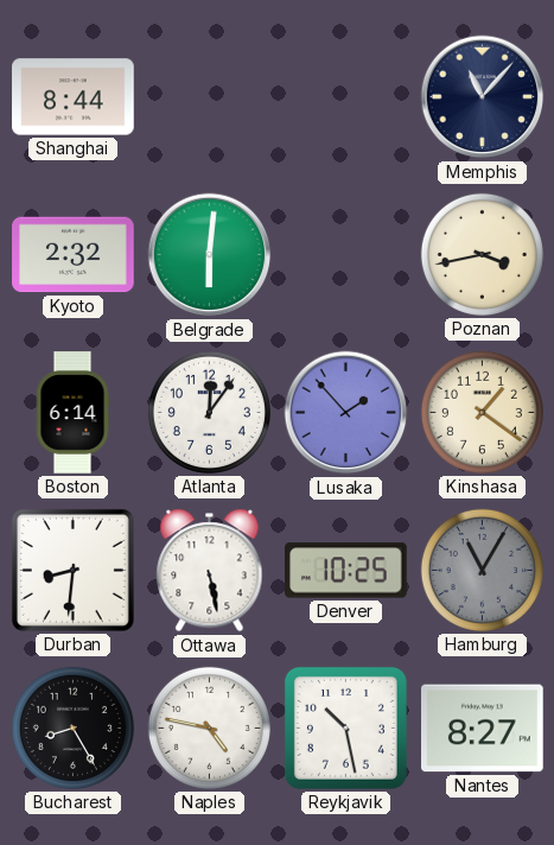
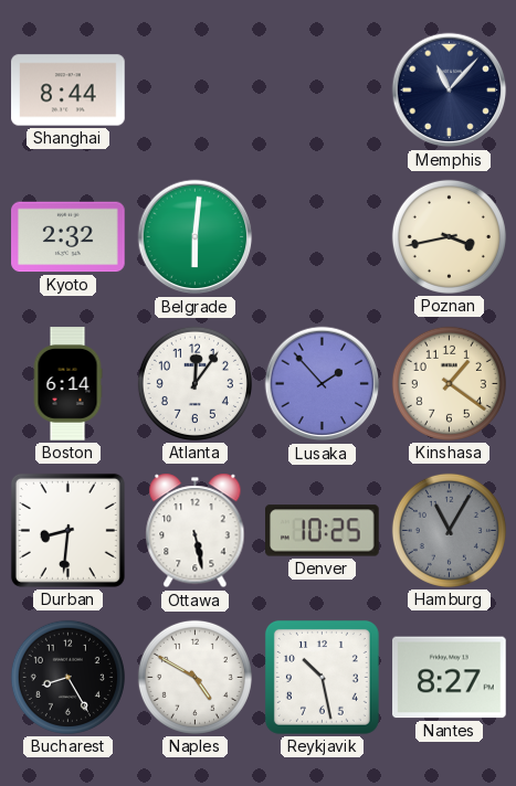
Naples: 4:47 -> 4:50 (194, 677)
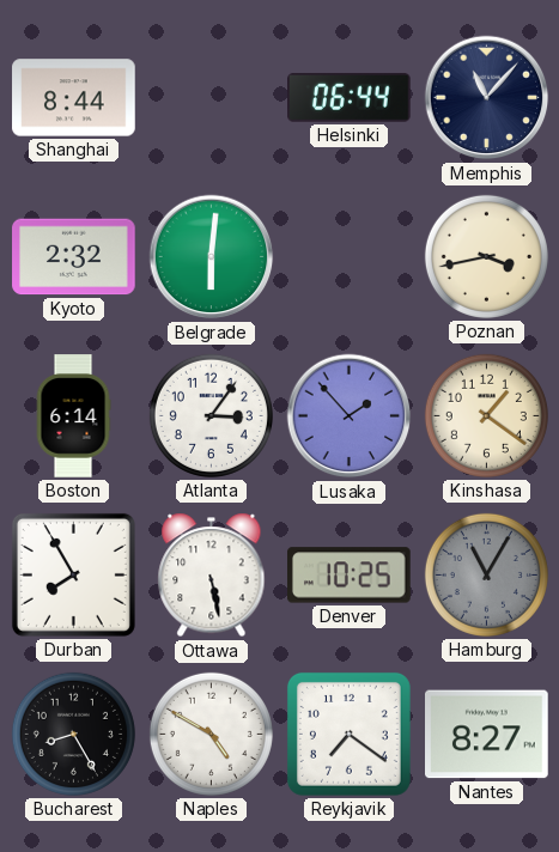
Helsinki: none -> 06:44 (350, 97)
Atlanta: 12:06 -> 3:06 (211, 415)
Durban: 8:31 -> 7:55 (73, 574)
Reykjavik: 10:28 -> 7:21 (348, 734)
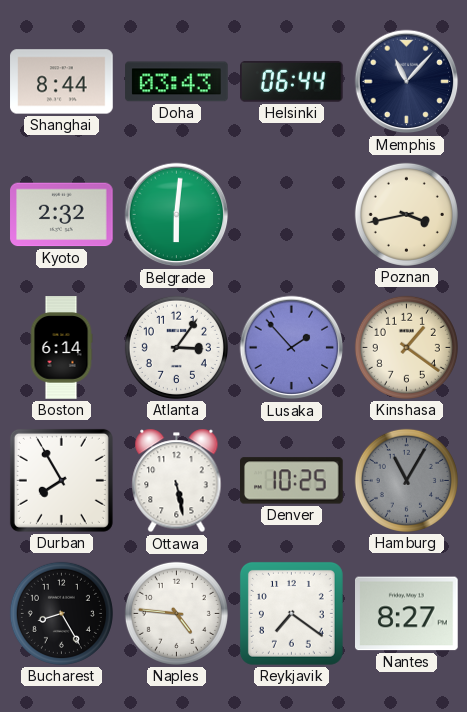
Doha: none -> 03:43 (177, 82)
Naples: 4:50 -> 4:46 (176, 613)
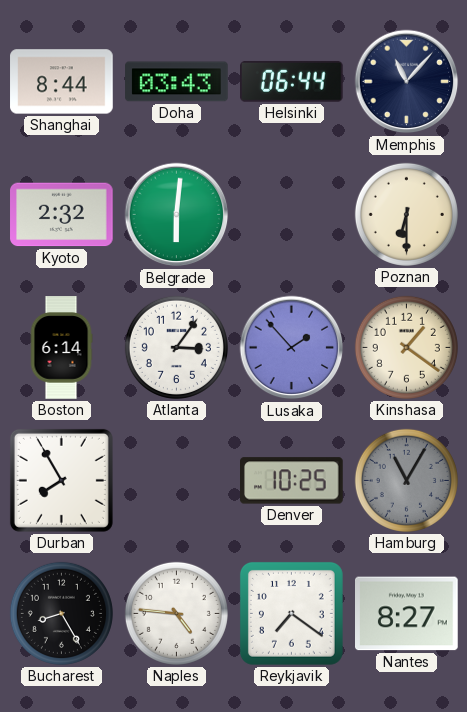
Poznan: 3:43 -> 6:30 (406, 214)
Ottawa: 5:28 -> none (177, 481)
